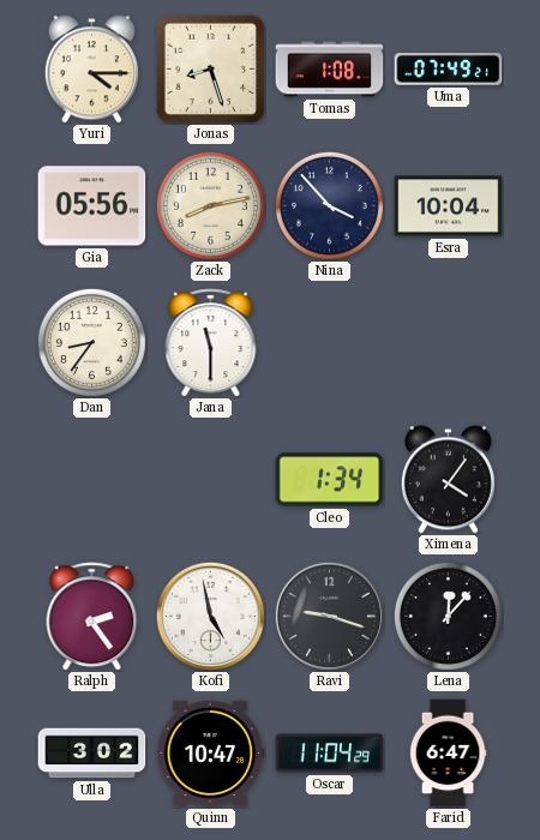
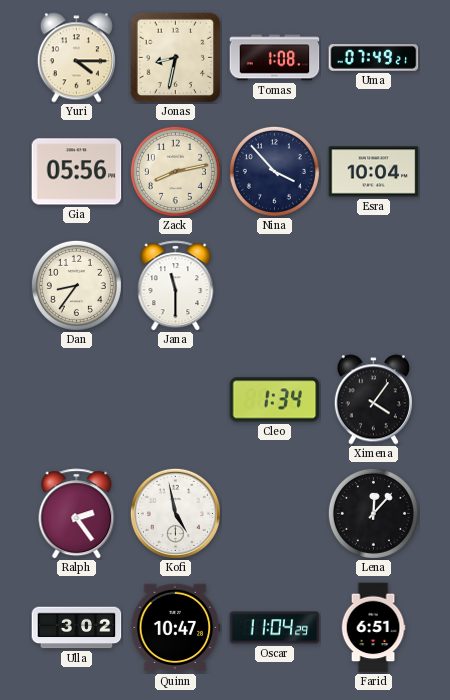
Jonas: 8:27 -> 8:32 (175, 58)
Ravi: 9:18 -> none (329, 616)
Farid: 6:47 -> 6:51 (373, 628)
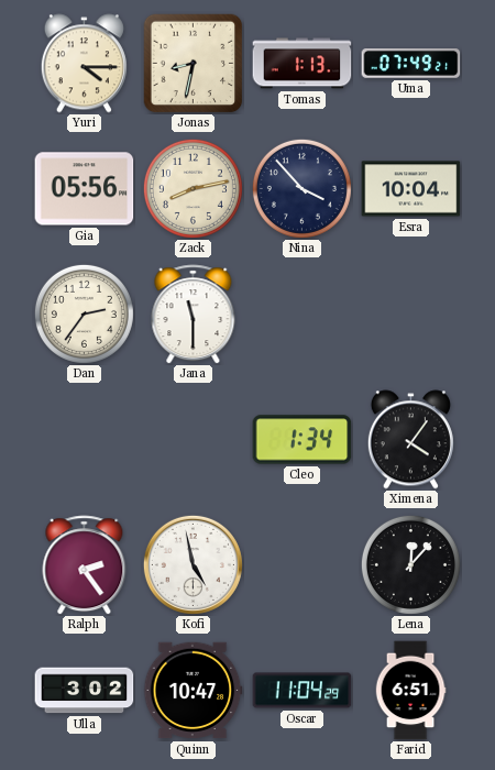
Tomas: 1:08 -> 1:13 (302, 64)
Dan: 8:36 -> 2:36 (84, 313)
